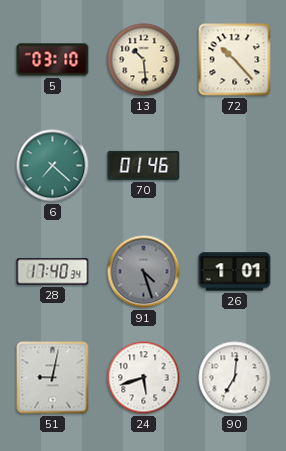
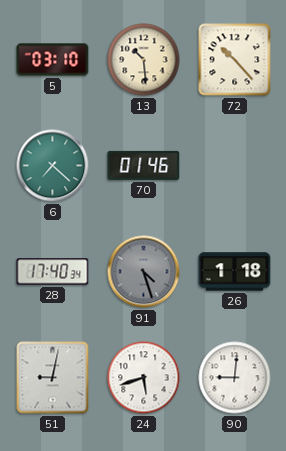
26: 1:01 -> 1:18 (235, 272)
90: 7:01 -> 9:01 (235, 378)
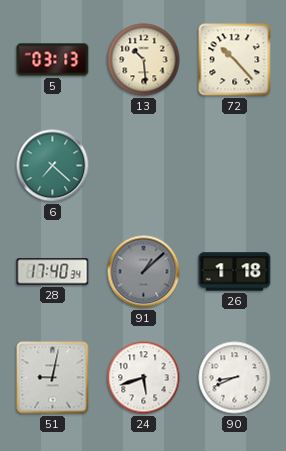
5: 03:10 -> 03:13 (53, 60)
70: 01:46 -> none (144, 165)
91: 4:27 -> 1:08 (144, 272)
90: 9:01 -> 8:41 (235, 378)
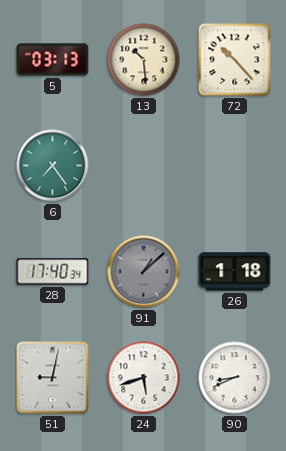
6: 7:22 -> 7:24 (53, 166)
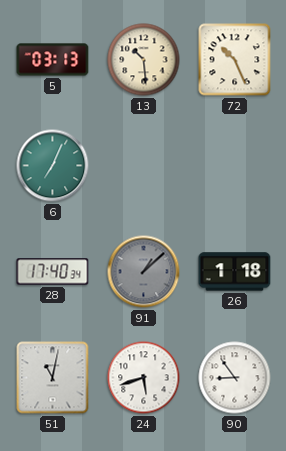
72: 10:23 -> 10:26 (235, 60)
6: 7:24 -> 7:04 (53, 166)
51: 9:02 -> 11:02 (53, 378)
90: 8:41 -> 8:54 (235, 378)
